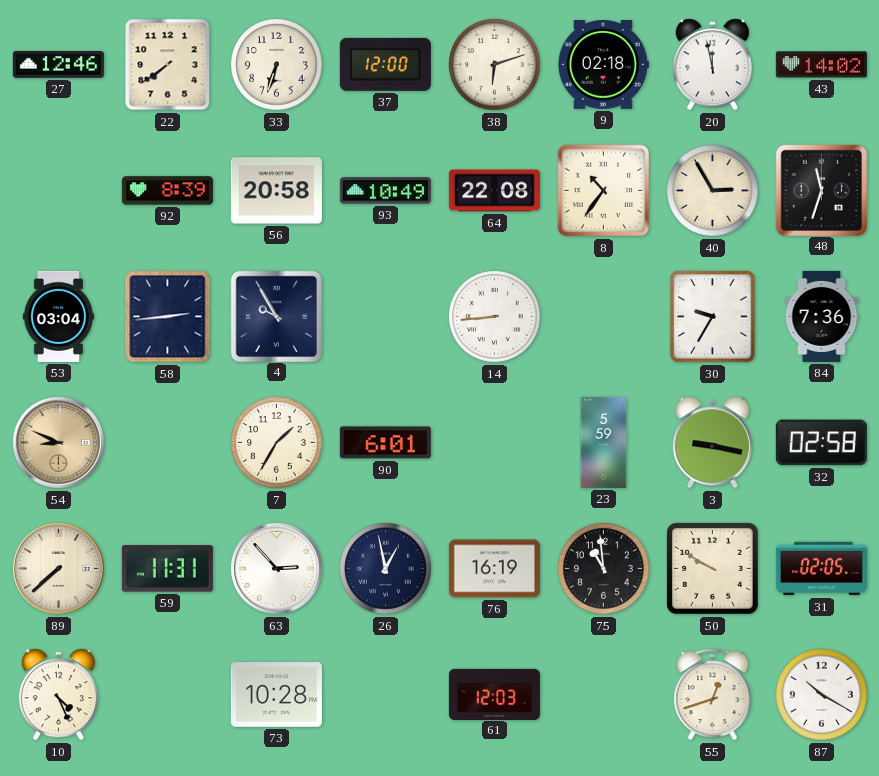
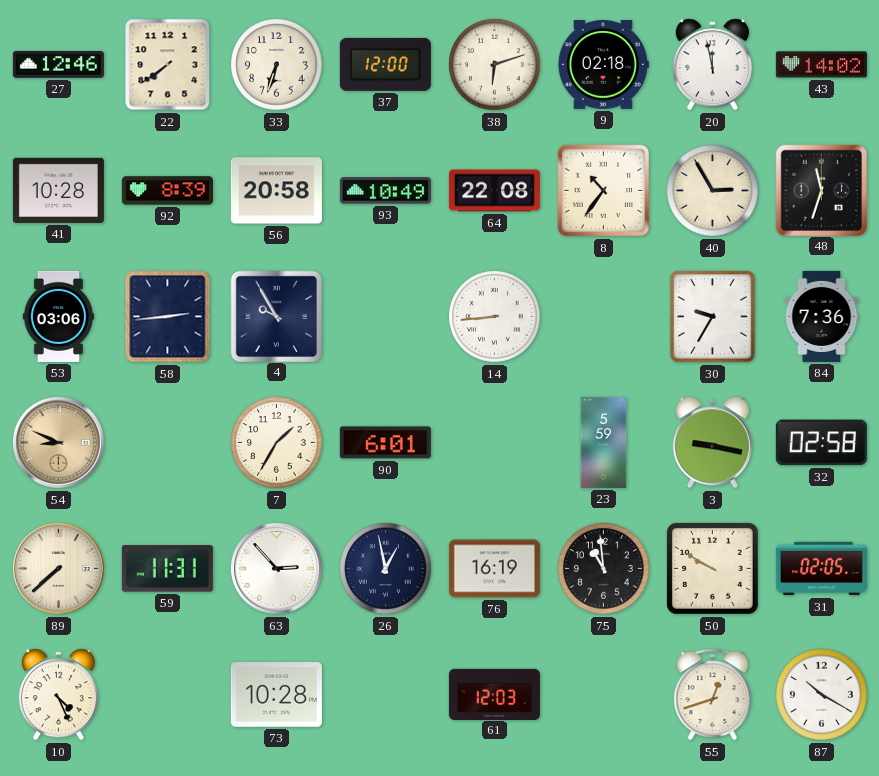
41: none -> 10:28 (58, 190)
53: 03:04 -> 03:06 (58, 316)
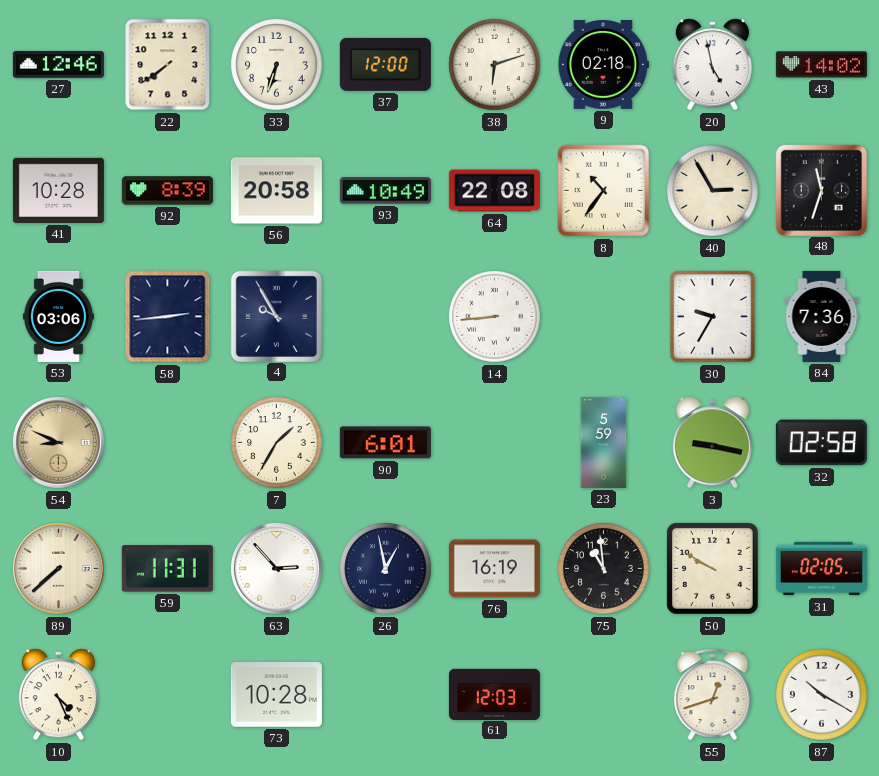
20: 11:58 -> 4:58 (712, 65)
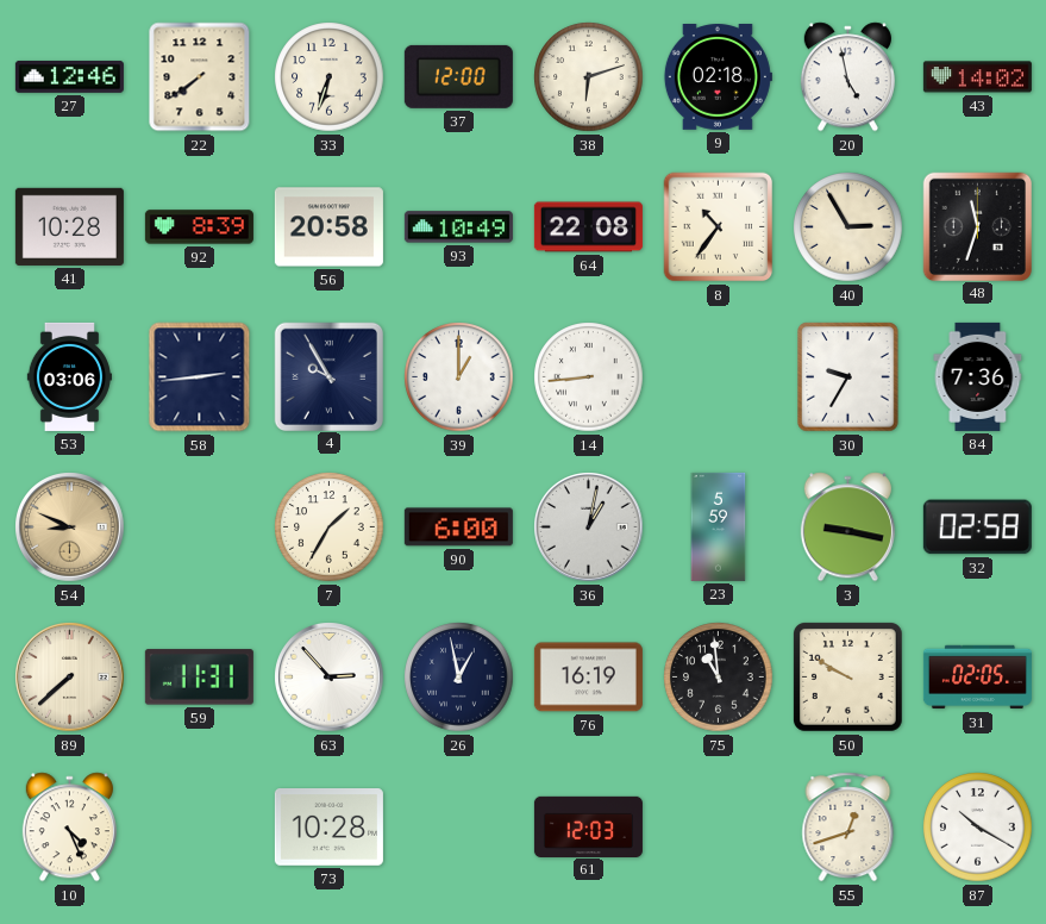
39: none -> 1:00 (459, 377)
90: 6:01 -> 6:00 (458, 527)
36: none -> 1:02 (589, 527)
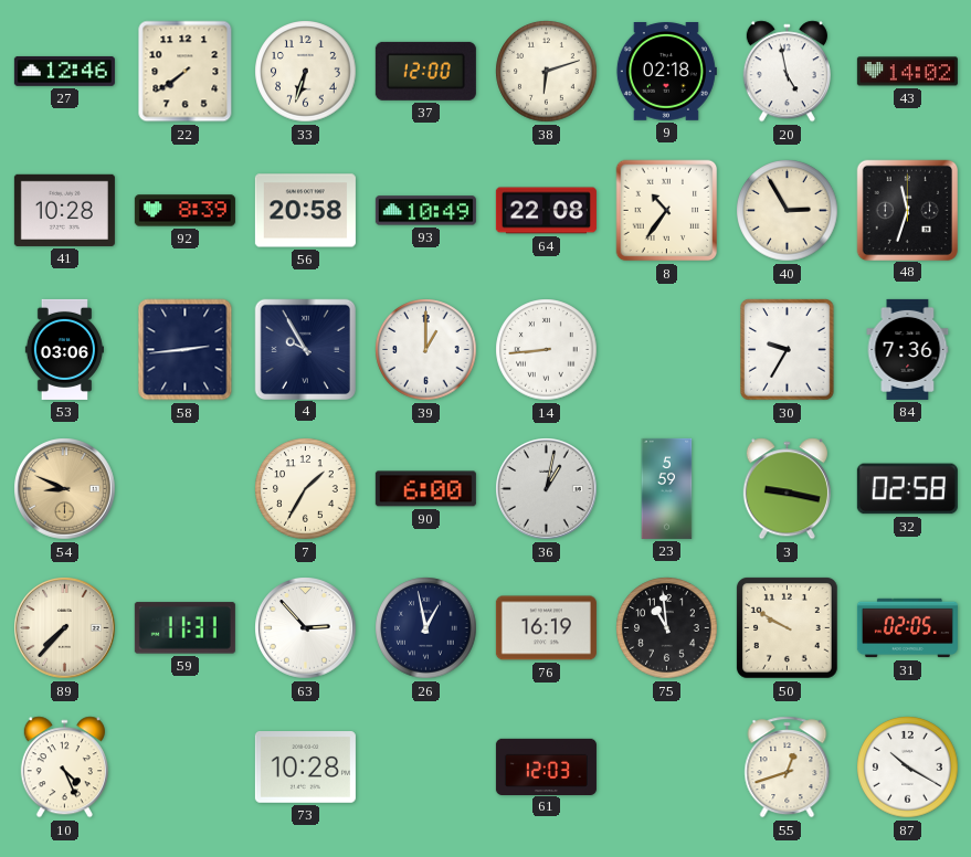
89: 7:38 -> 7:37 (65, 628)
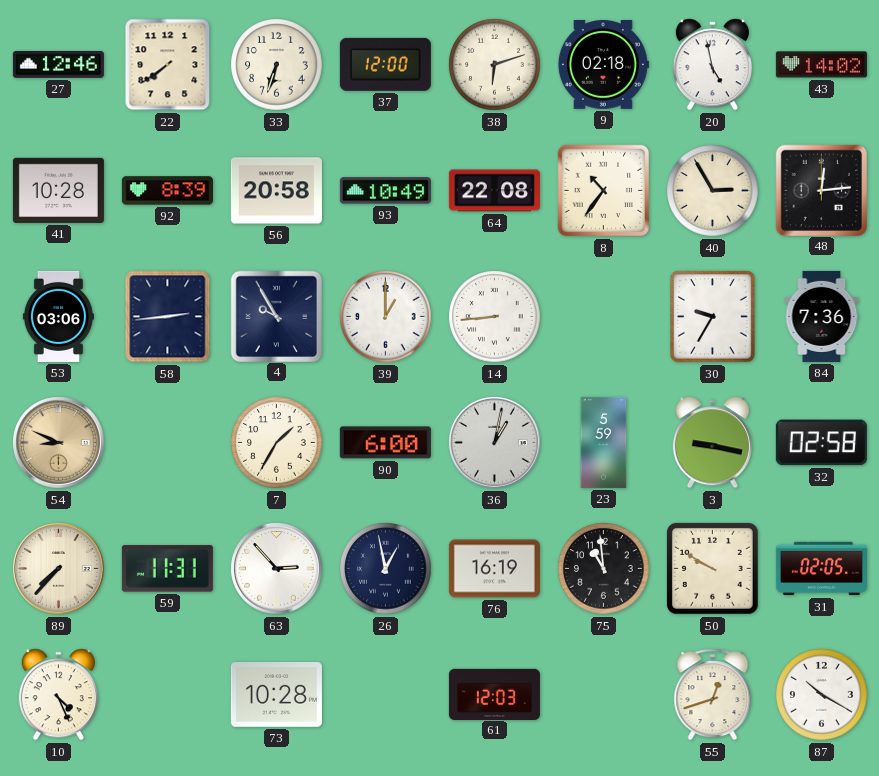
48: 11:33 -> 12:14 (821, 190)
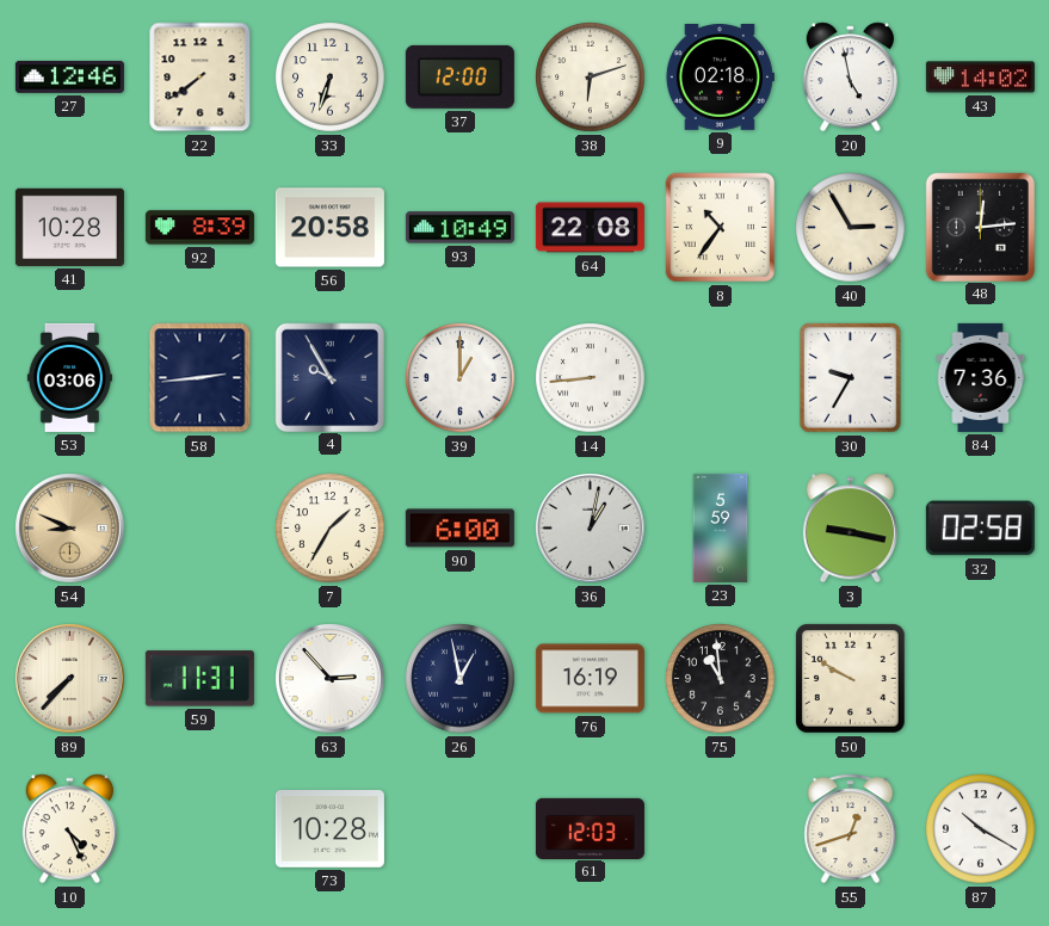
31: 02:05 -> none (821, 569)
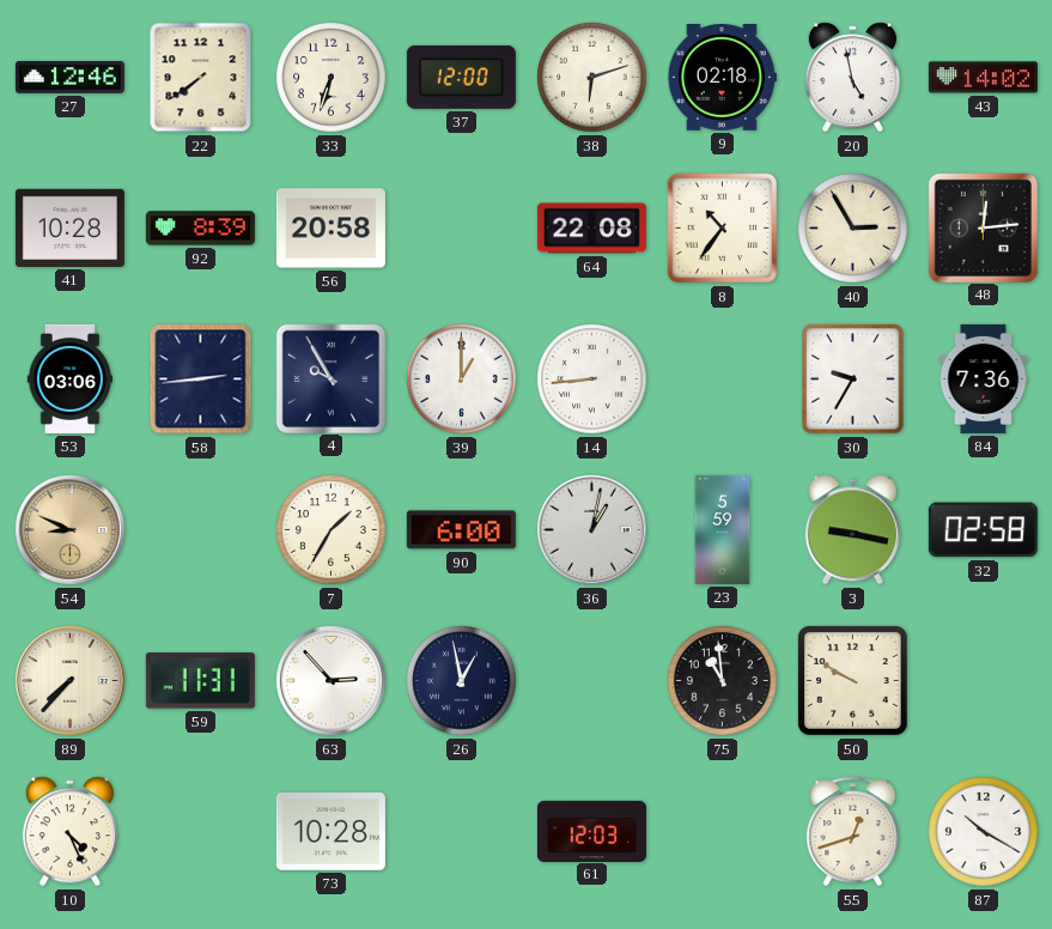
93: 10:49 -> none (459, 228)
76: 16:19 -> none (590, 679)
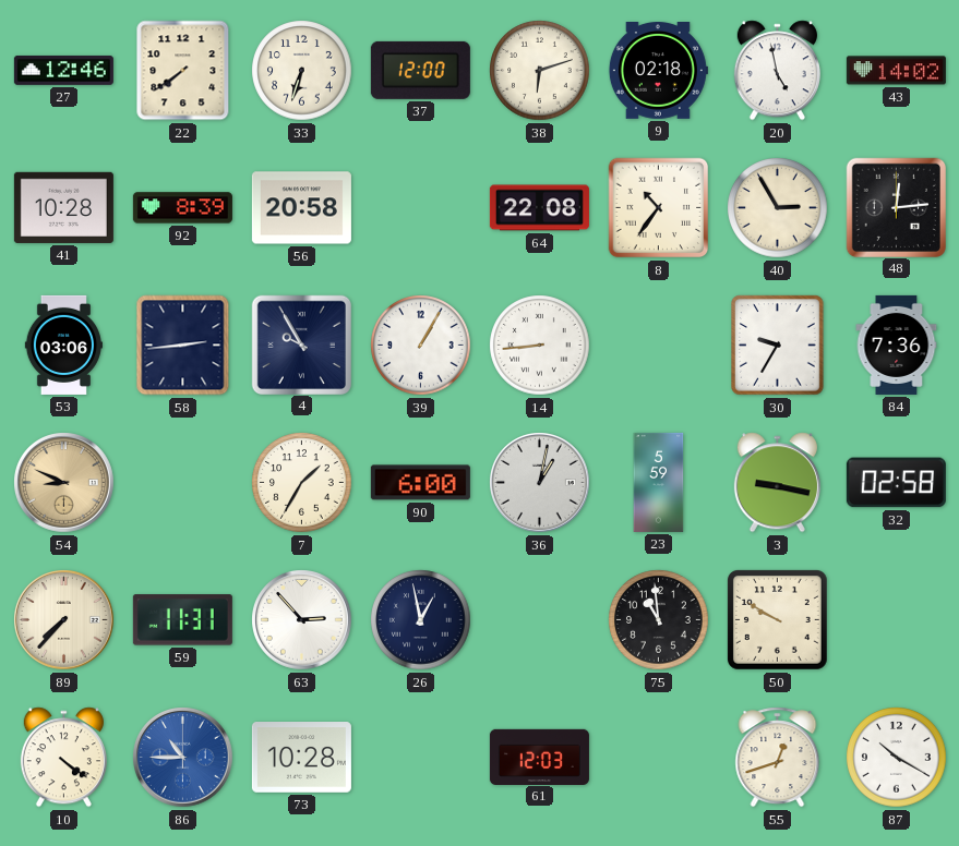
39: 1:00 -> 1:05 (421, 346)
10: 4:26 -> 4:21 (63, 758)
86: none -> 10:45 (183, 758)
